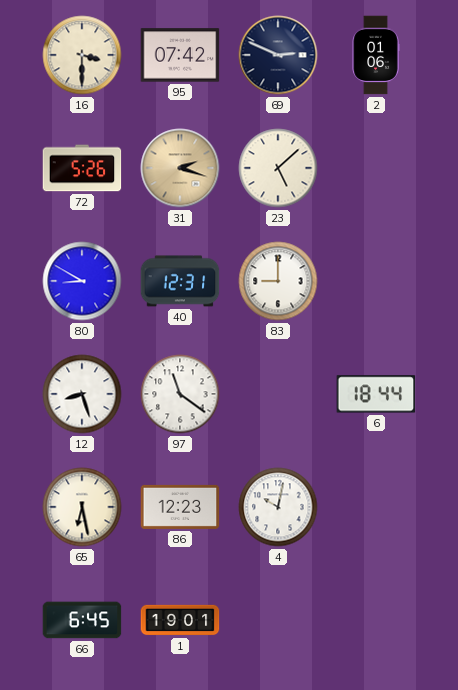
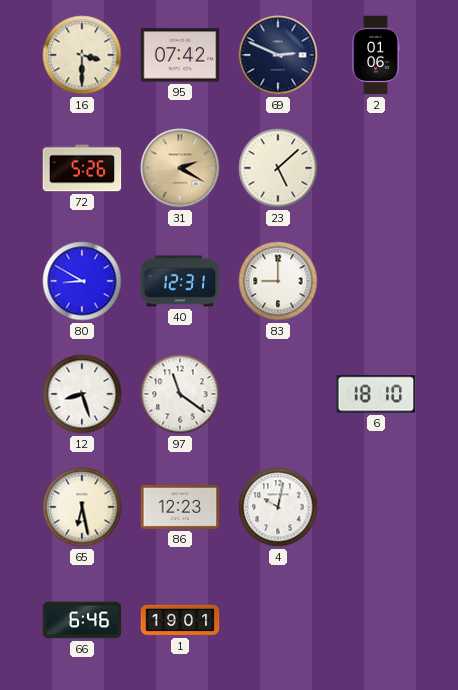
31: 2:18 -> 2:20 (180, 168)
6: 18:44 -> 18:10 (376, 394)
66: 6:45 -> 6:46 (82, 620)
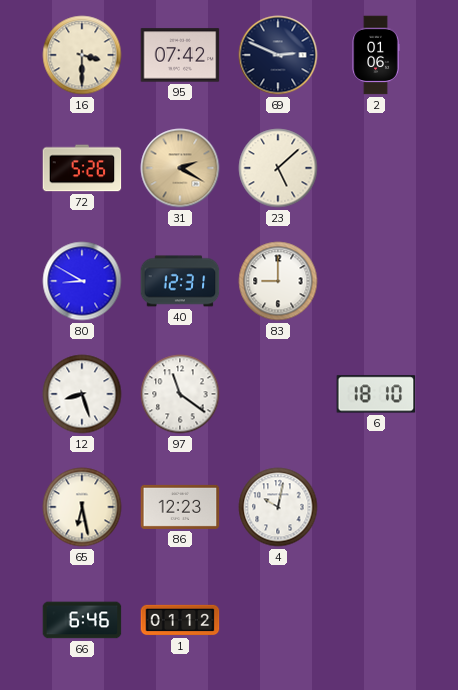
1: 19:01 -> 01:12 (180, 620)
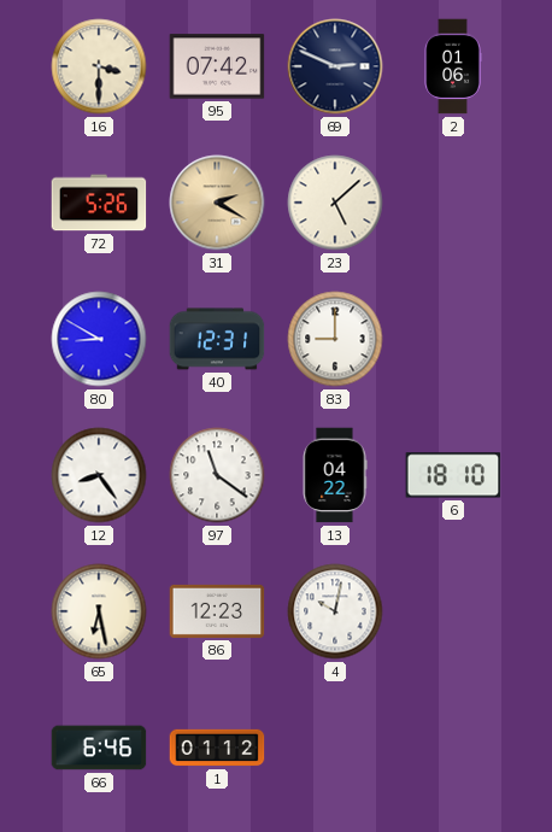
12: 8:27 -> 8:24 (99, 475)
13: none -> 04:22 (335, 475)
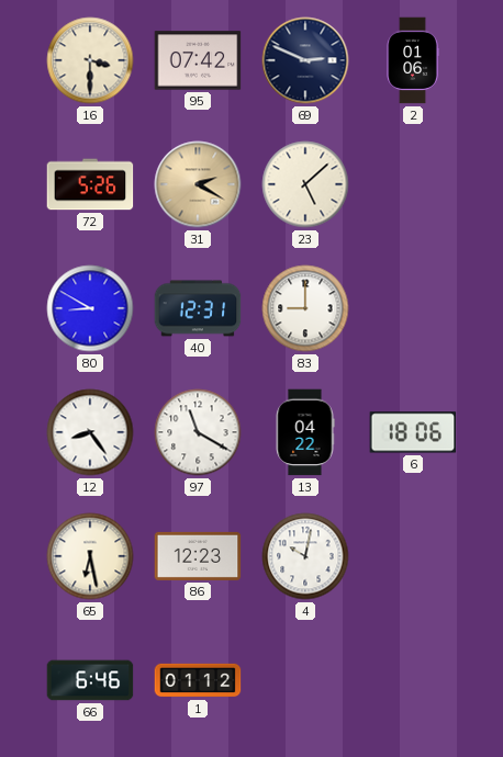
97: 11:21 -> 11:20 (198, 432)
6: 18:10 -> 18:06 (413, 432)
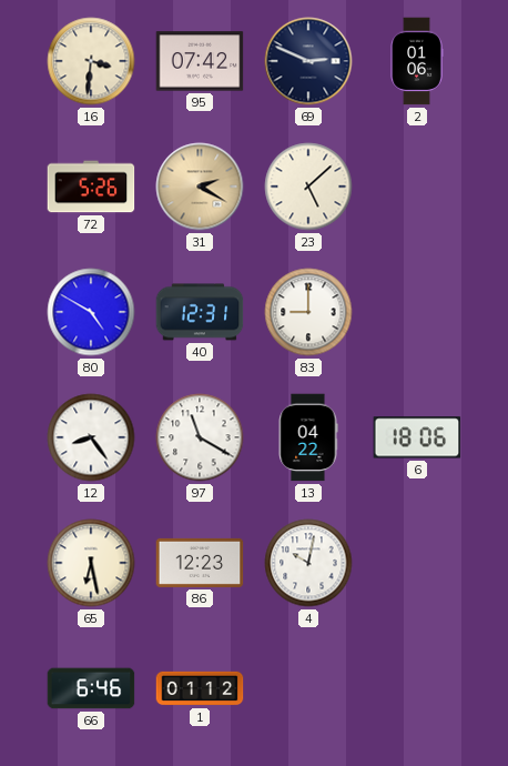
16: 3:30 -> 3:31 (91, 61)
80: 8:50 -> 4:50 (91, 312)
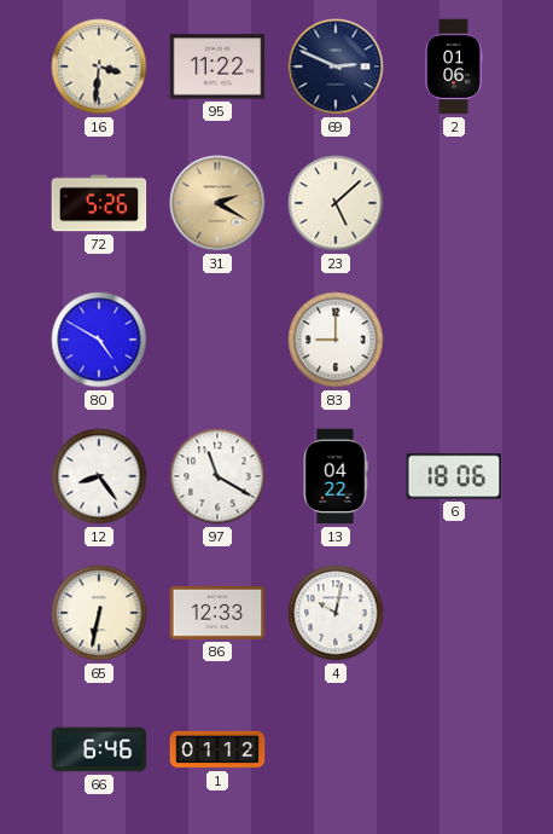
95: 07:42 -> 11:22 (217, 66)
40: 12:31 -> none (200, 312)
65: 6:28 -> 6:32 (99, 613)
86: 12:23 -> 12:33 (217, 613)
